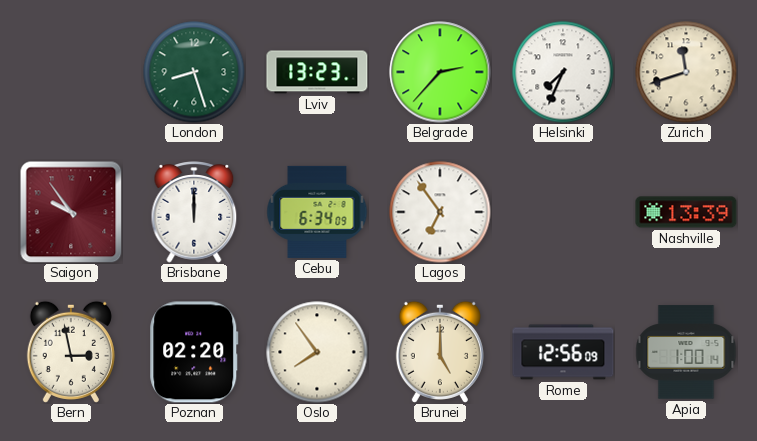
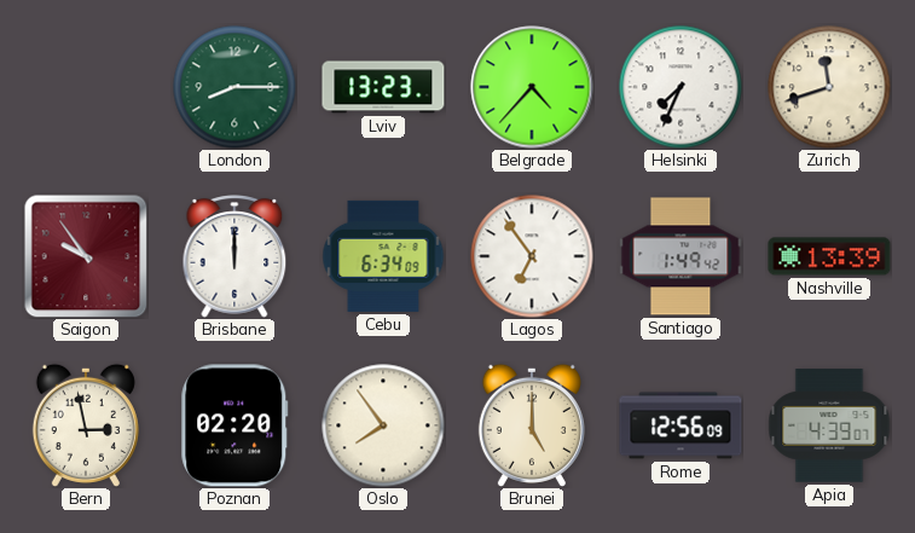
London: 8:27 -> 8:15 (234, 87)
Belgrade: 2:37 -> 4:37 (532, 87)
Santiago: none -> 1:49 (681, 256)
Apia: 1:00 -> 4:39 (829, 425)
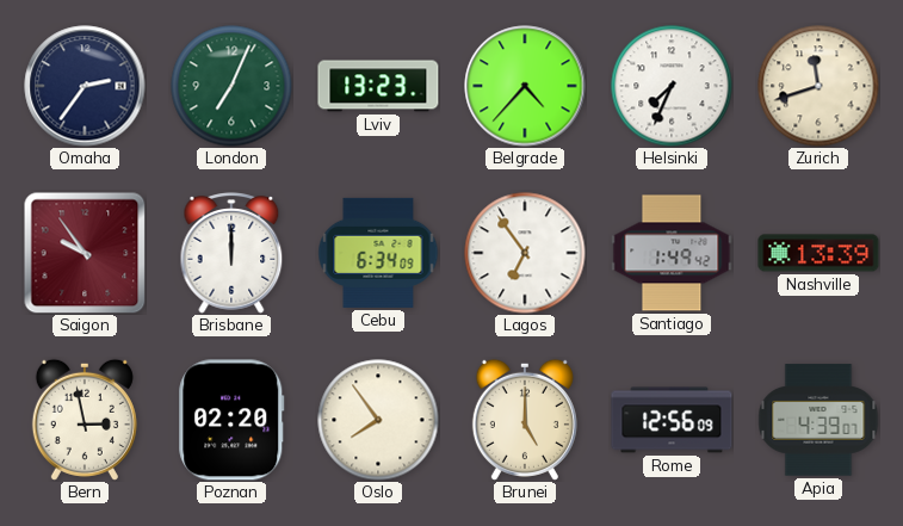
Omaha: none -> 2:36 (85, 86)
London: 8:15 -> 7:04 (231, 86)
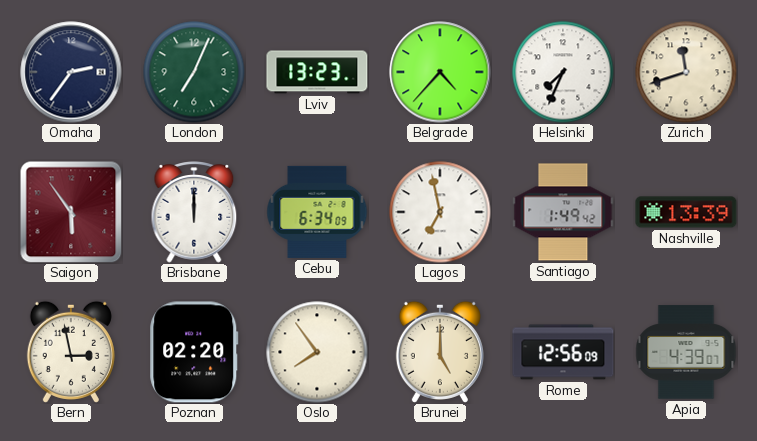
Saigon: 9:54 -> 5:54 (71, 212)
Lagos: 6:54 -> 6:58 (440, 212)
